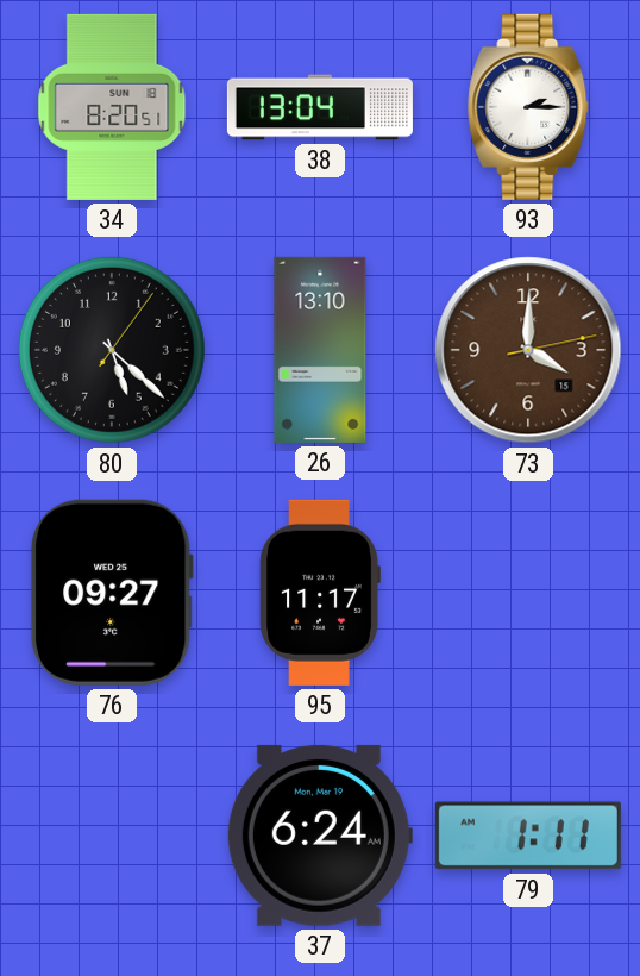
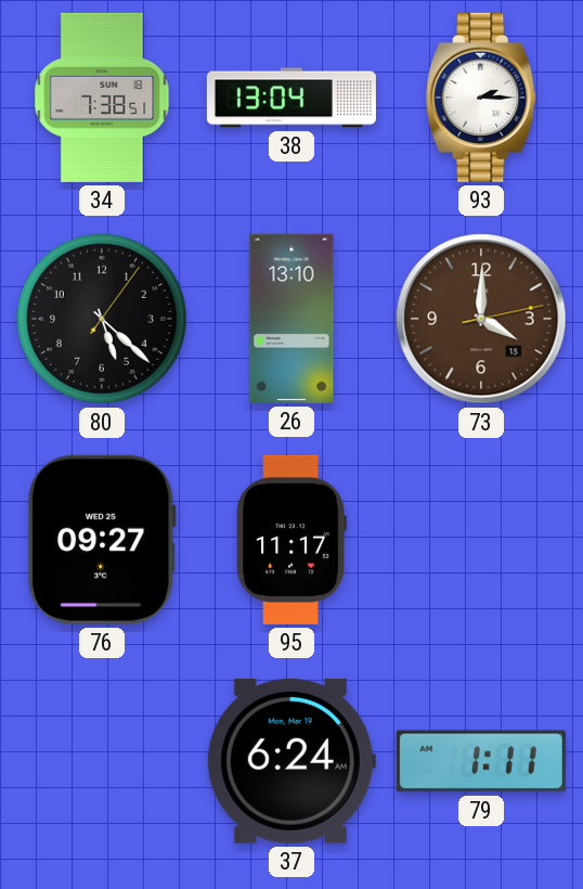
34: 8:20 -> 7:38 (102, 98)
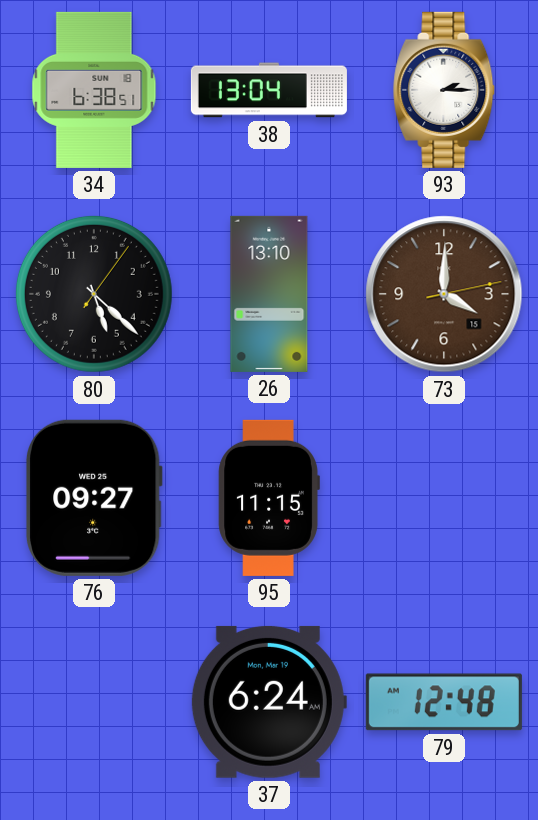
34: 7:38 -> 6:38 (94, 90)
95: 11:17 -> 11:15 (269, 498)
79: 1:11 -> 12:48 (444, 702)
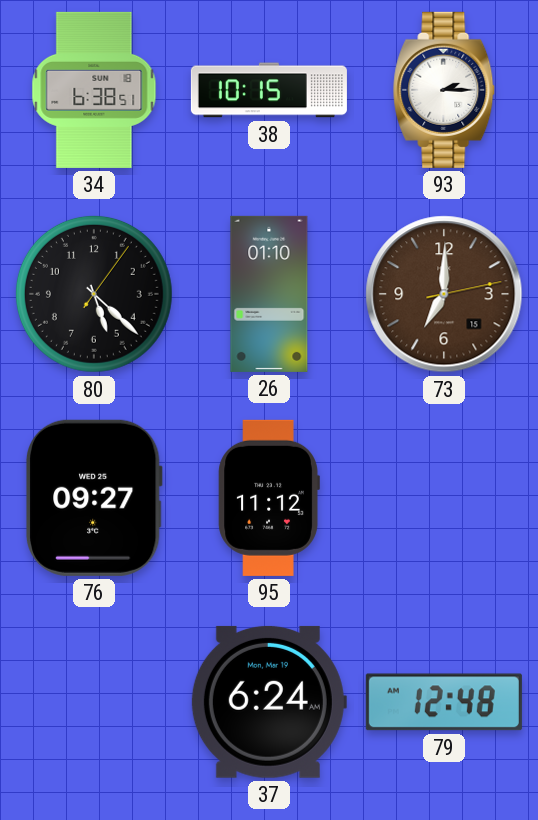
38: 13:04 -> 10:15 (269, 90)
26: 13:10 -> 01:10 (269, 294)
73: 4:00 -> 7:00 (444, 294)
95: 11:15 -> 11:12 (269, 498)
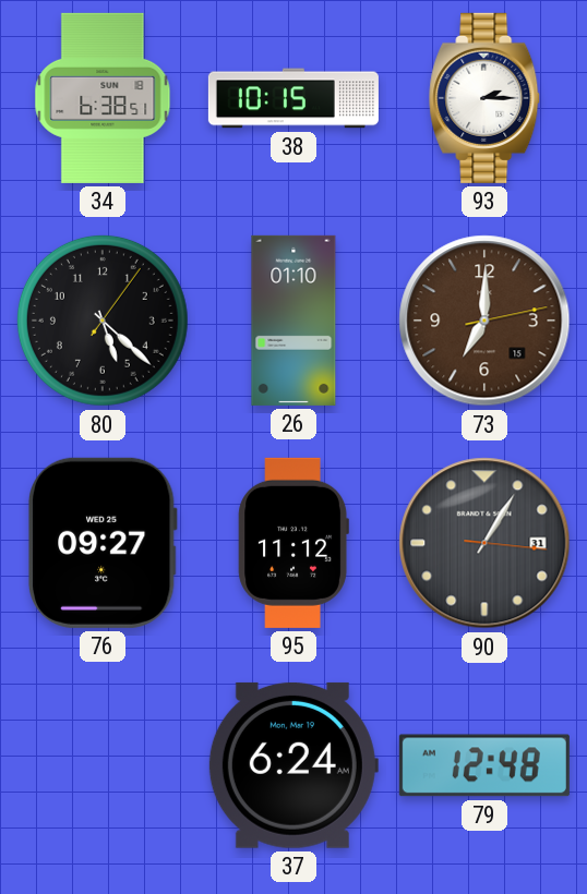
90: none -> 1:05 (484, 543)
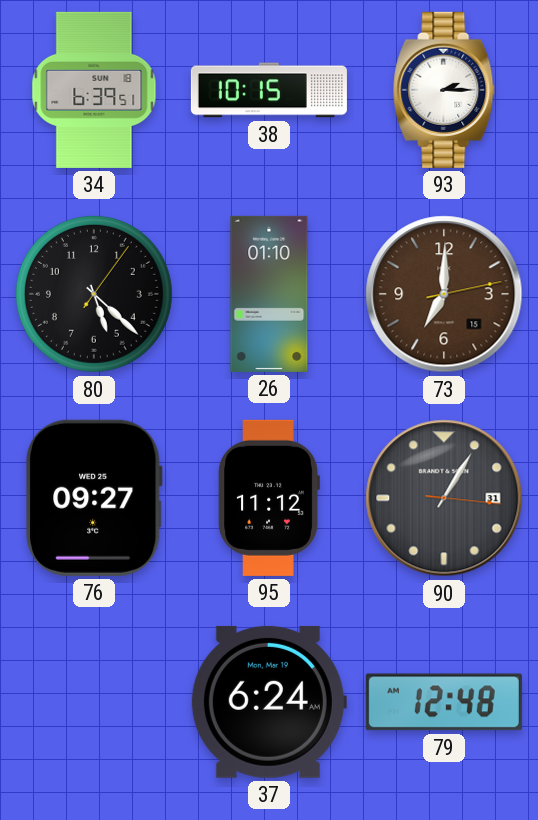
34: 6:38 -> 6:39 (94, 90)
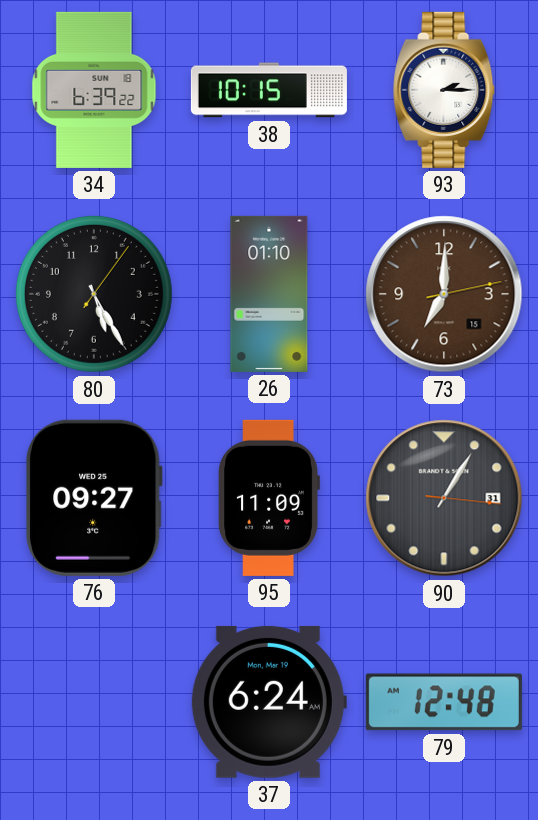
34: 6:39:51 -> 6:39:22 (94, 90)
80: 5:22 -> 5:25 (94, 294)
95: 11:12 -> 11:09 (269, 498)
